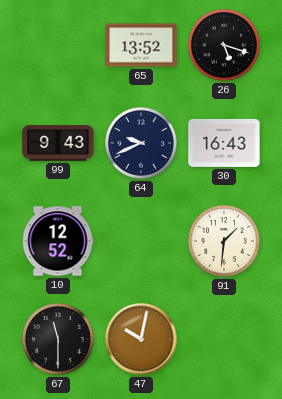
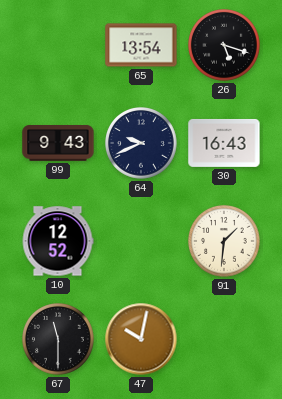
65: 13:52 -> 13:54 (141, 45)
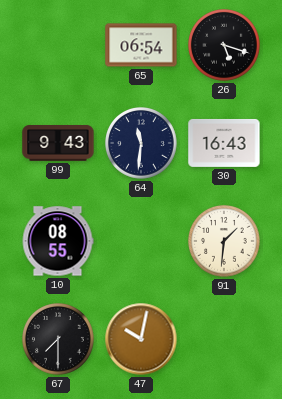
65: 13:54 -> 06:54 (141, 45)
64: 9:41 -> 11:31 (142, 144)
10: 12:52 -> 08:55 (58, 241)
67: 11:30 -> 7:30 (59, 340)
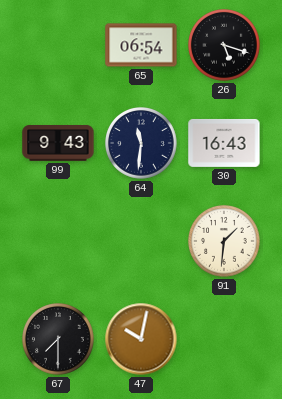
10: 08:55 -> none (58, 241)
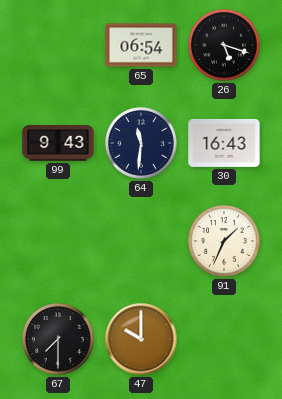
91: 1:31 -> 1:34 (225, 242)
47: 10:02 -> 10:00 (141, 339)
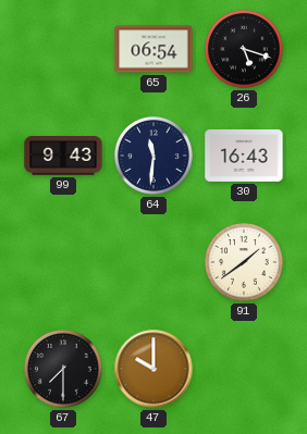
91: 1:34 -> 1:39 (245, 263)
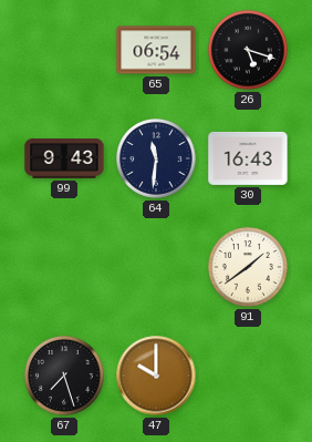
67: 7:30 -> 7:27 (65, 377)
